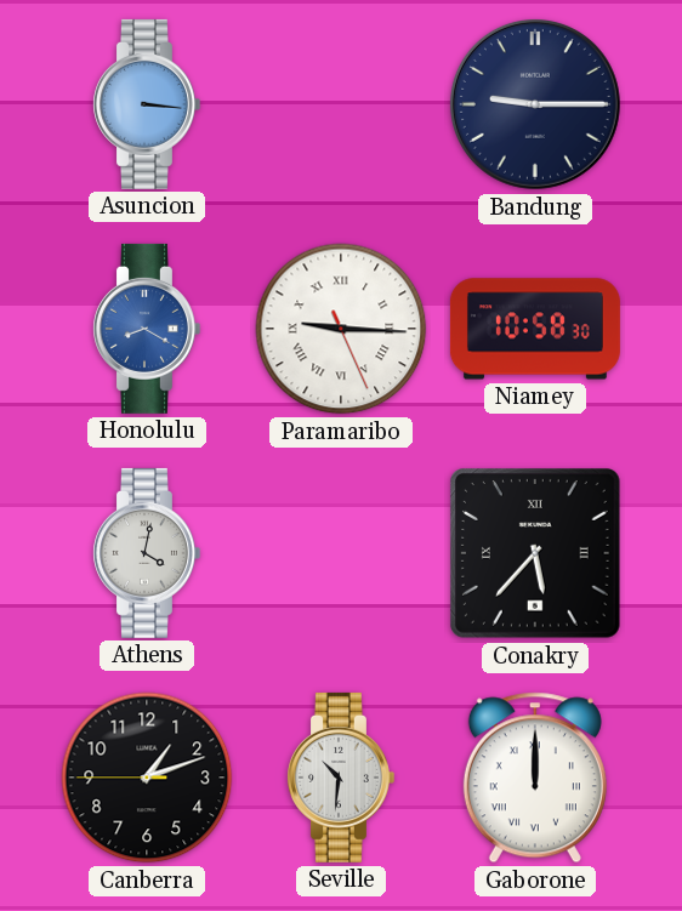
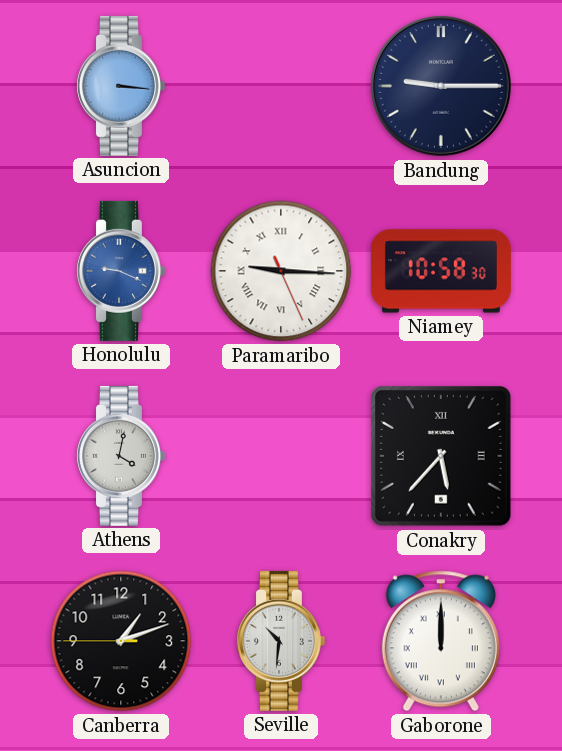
Honolulu: 8:20 -> 9:19 (120, 271)
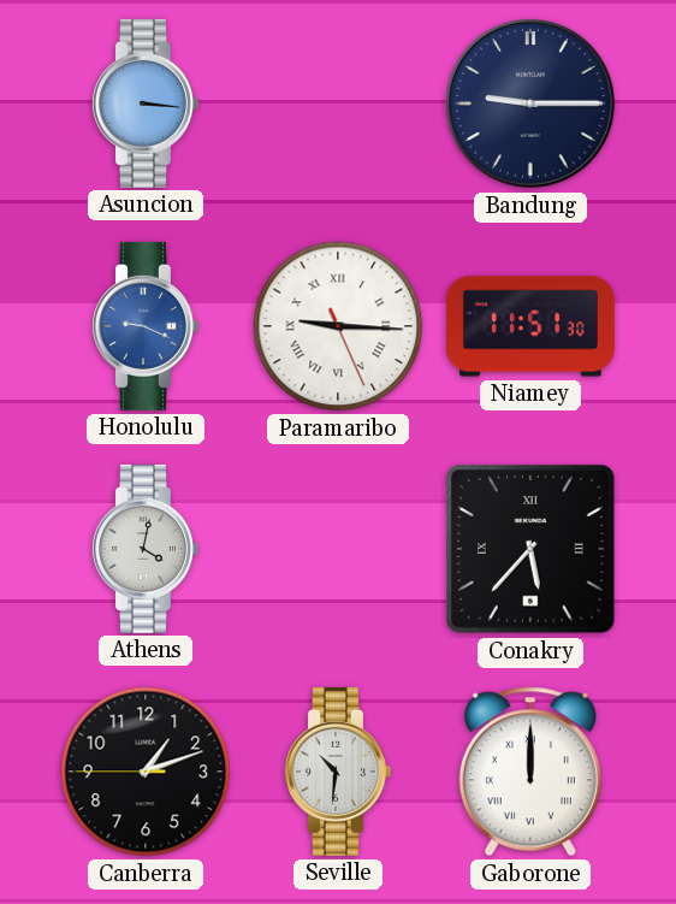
Niamey: 10:58 -> 11:51 (530, 326)
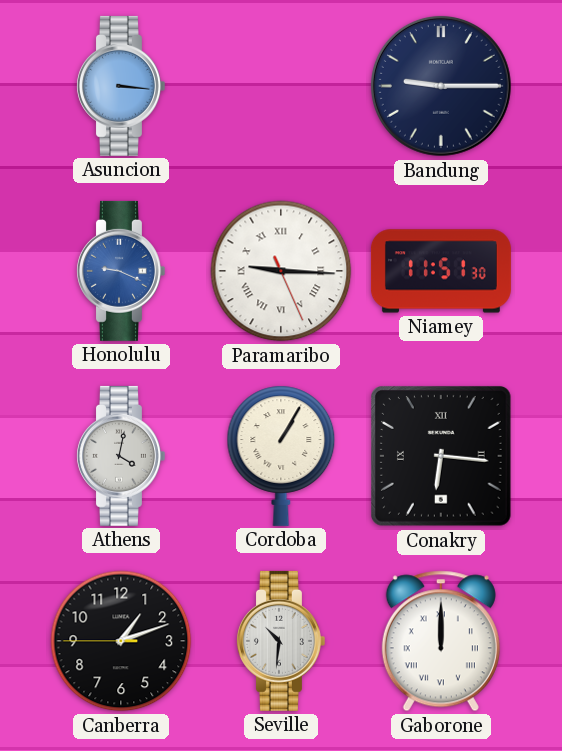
Cordoba: none -> 1:05 (281, 456)
Conakry: 5:37 -> 6:16 (442, 457)
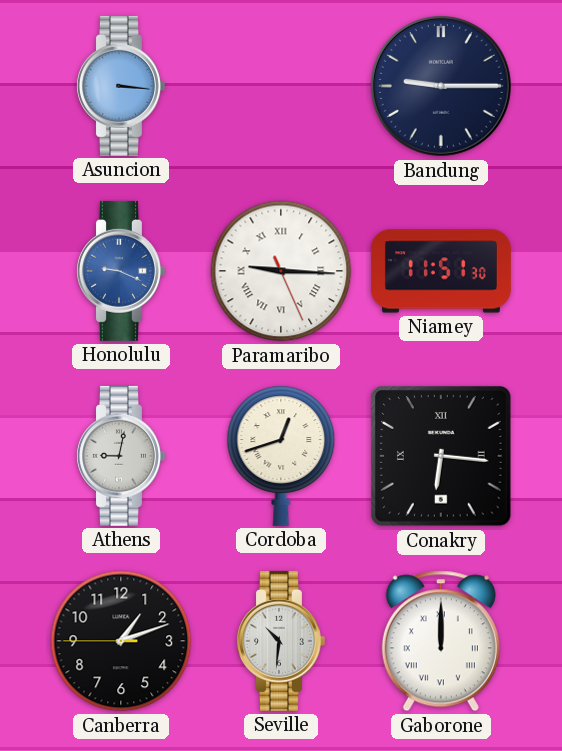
Athens: 4:02 -> 9:02 (120, 456)
Cordoba: 1:05 -> 12:42 (281, 456)
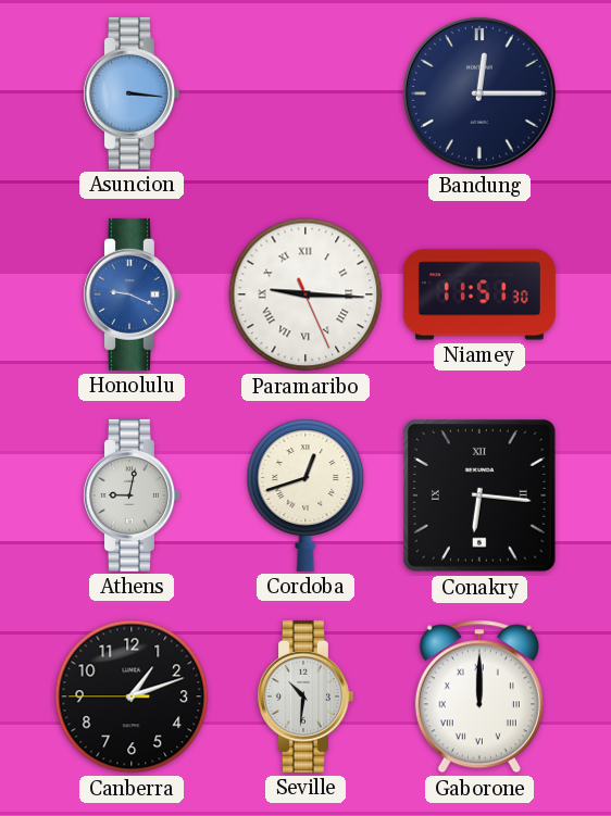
Bandung: 9:15 -> 12:15 (479, 93)
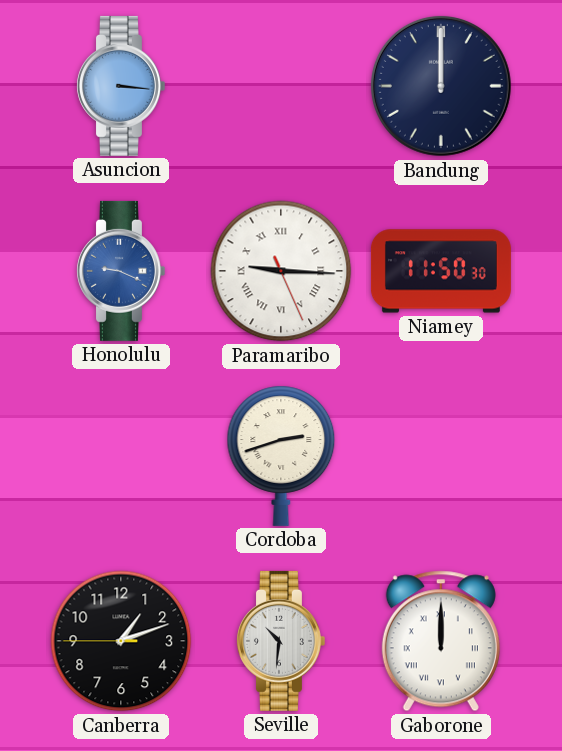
Bandung: 12:15 -> 12:00 (441, 86)
Niamey: 11:51 -> 11:50 (441, 271)
Athens: 9:02 -> none (130, 495)
Cordoba: 12:42 -> 2:42 (281, 456)
Conakry: 6:16 -> none (481, 497)
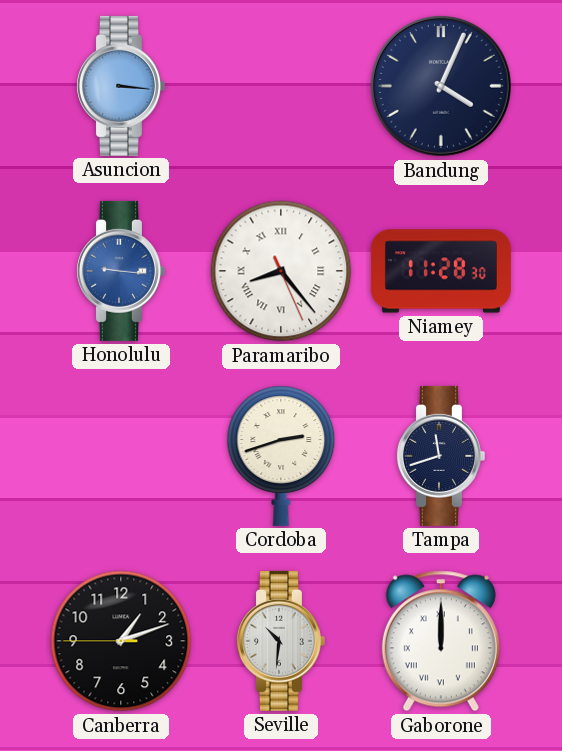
Bandung: 12:00 -> 4:04 (441, 86)
Honolulu: 9:19 -> 9:16 (120, 271)
Paramaribo: 9:15 -> 8:23 (281, 271)
Niamey: 11:50 -> 11:28 (441, 271)
Tampa: none -> 11:42 (440, 456)
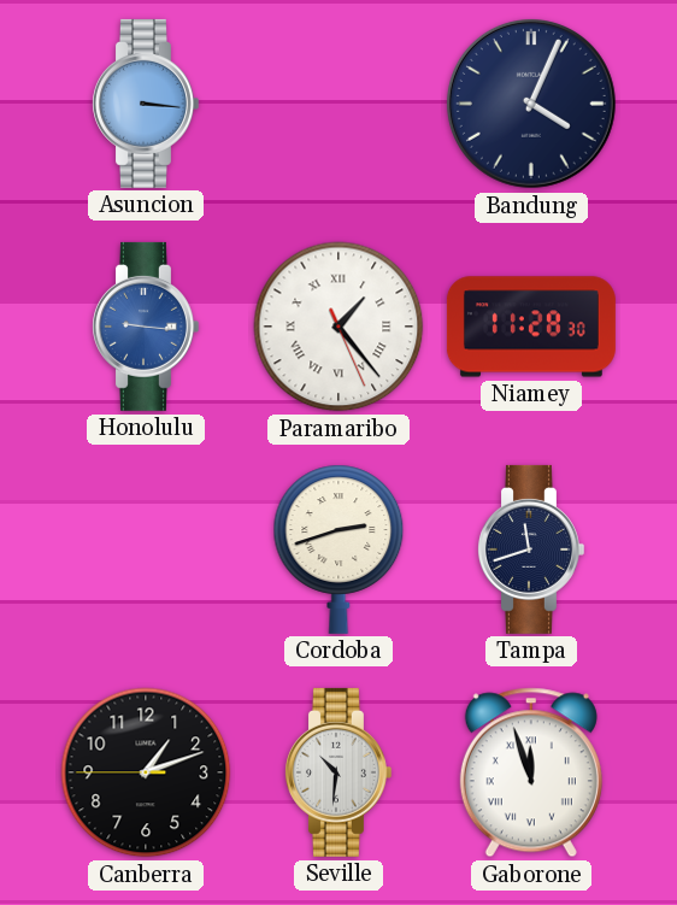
Paramaribo: 8:23 -> 1:23 (338, 327)
Gaborone: 12:00 -> 11:57 (531, 772)
